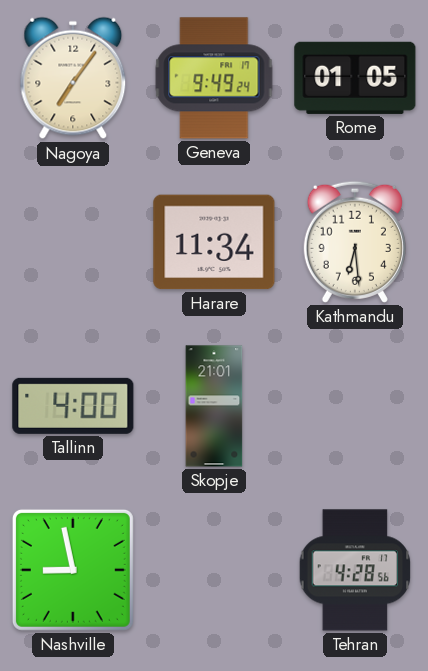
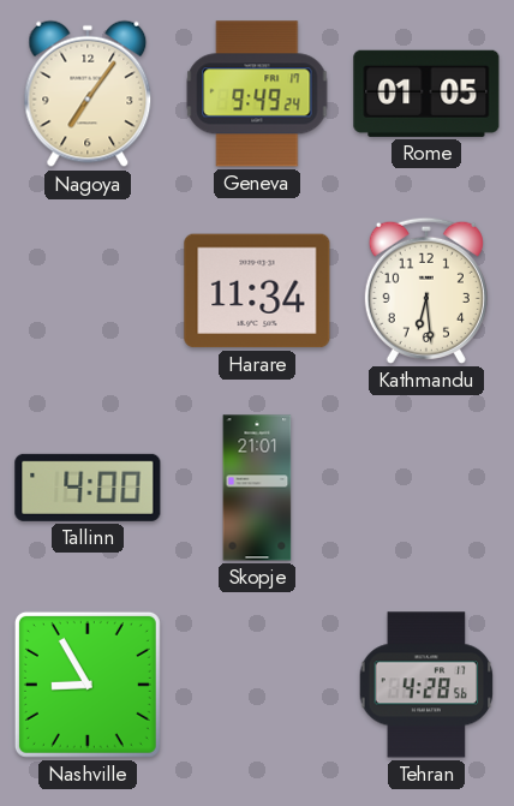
Nashville: 8:58 -> 8:55 (88, 685)
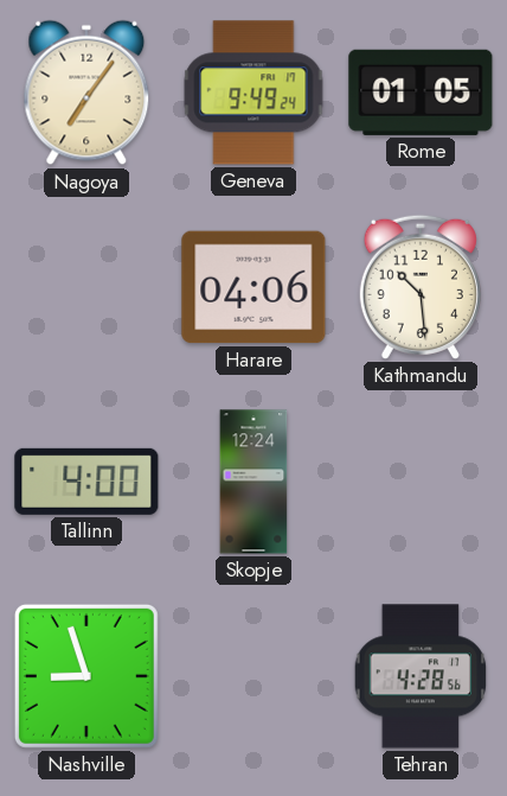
Harare: 11:34 -> 04:06 (254, 287)
Kathmandu: 6:29 -> 10:29 (421, 287)
Skopje: 21:01 -> 12:24 (254, 482)
Nashville: 8:55 -> 8:57 (86, 676)
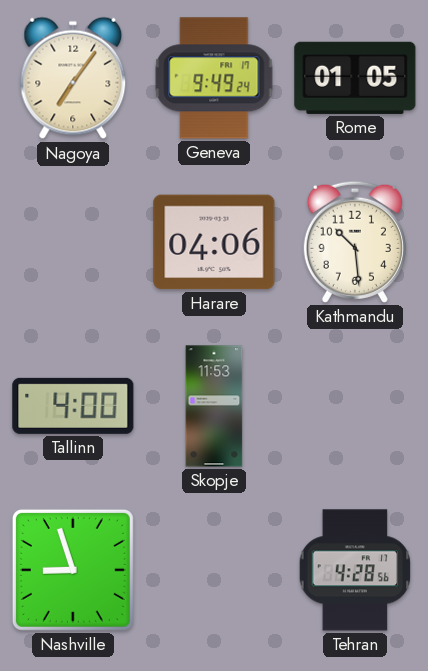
Skopje: 12:24 -> 11:53 (214, 406)
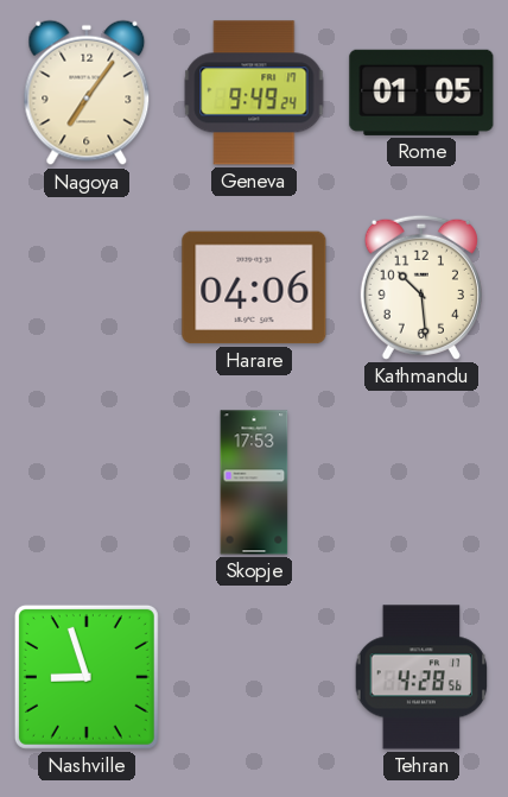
Tallinn: 4:00 -> none (73, 406)
Skopje: 11:53 -> 17:53 (254, 482)
